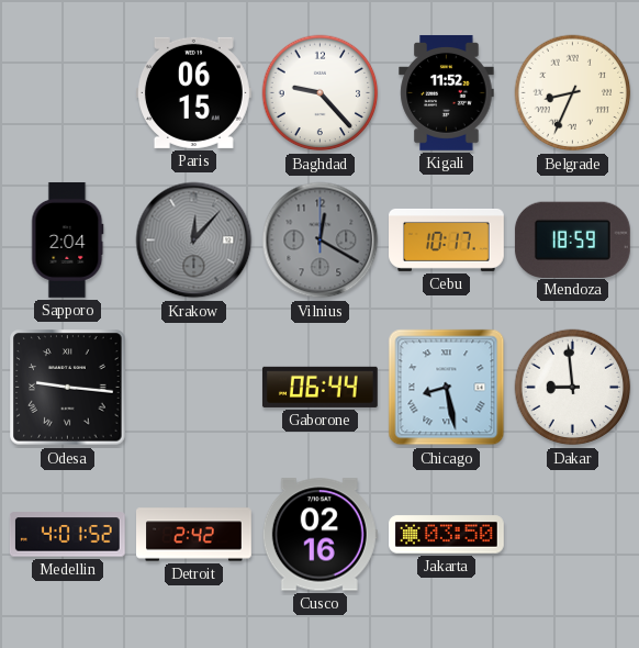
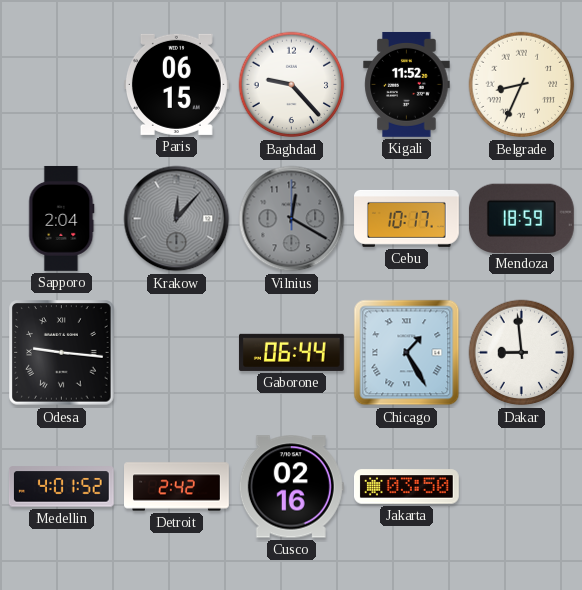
Chicago: 8:28 -> 1:25 (407, 353)
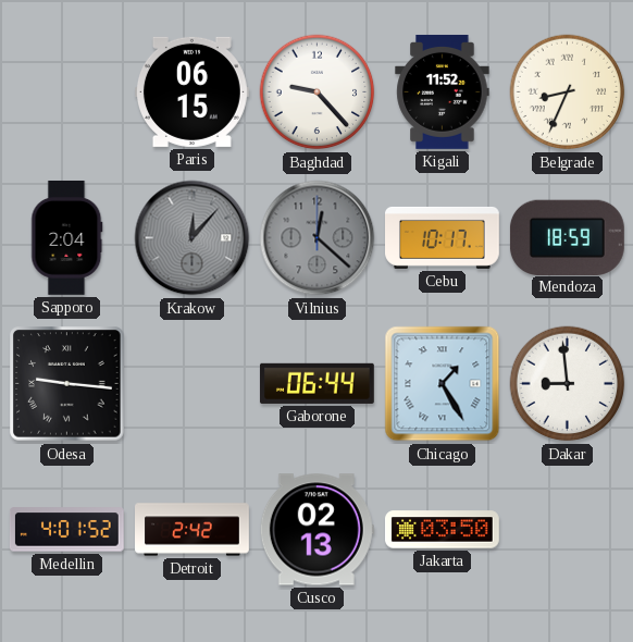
Vilnius: 12:20 -> 12:22 (318, 238)
Cusco: 02:16 -> 02:13 (316, 530)
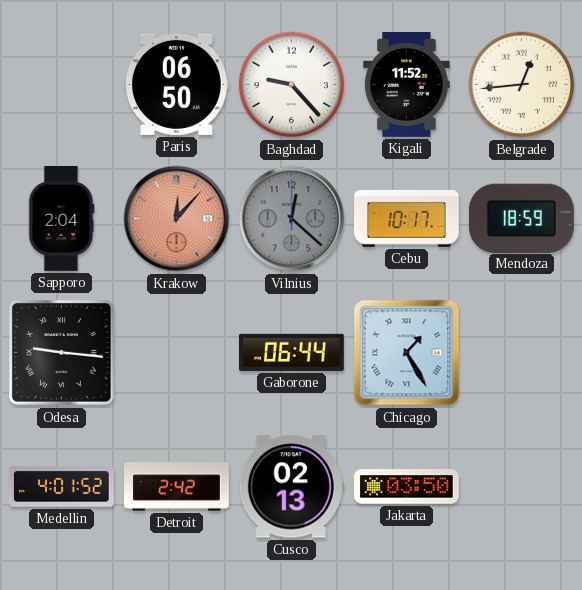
Paris: 06:15 -> 06:50 (176, 84)
Belgrade: 8:34 -> 12:44 (522, 85)
Krakow dial: grey -> salmon (177, 219)
Dakar: 8:59 -> none (568, 384)
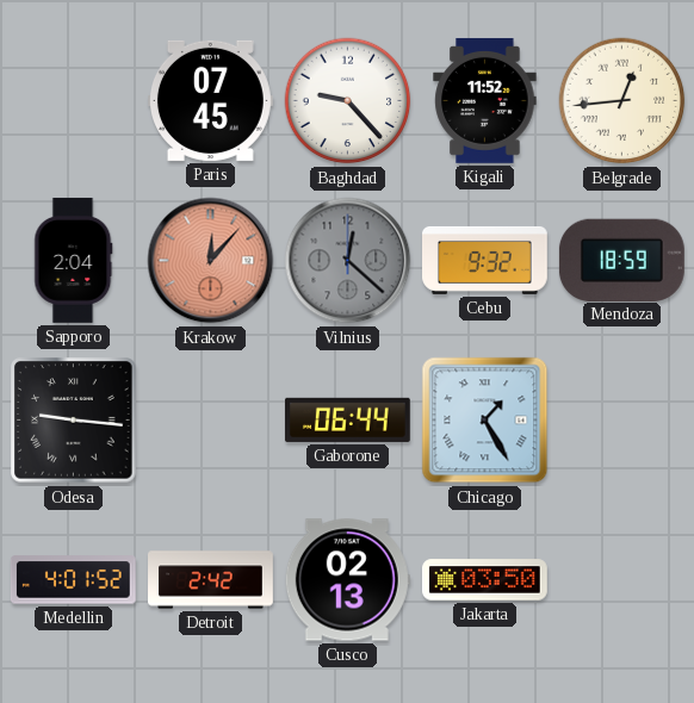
Paris: 06:50 -> 07:45 (210, 100)
Cebu: 10:17 -> 9:32 (485, 260)
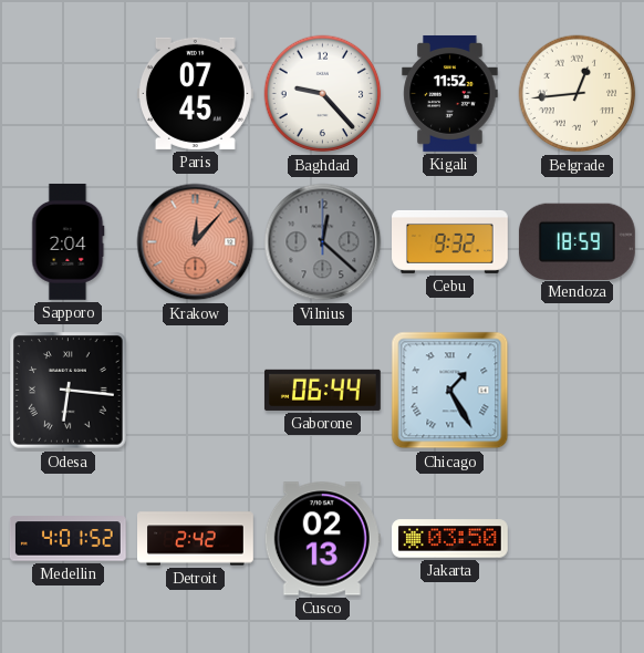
Odesa: 9:16 -> 6:16 (69, 391)
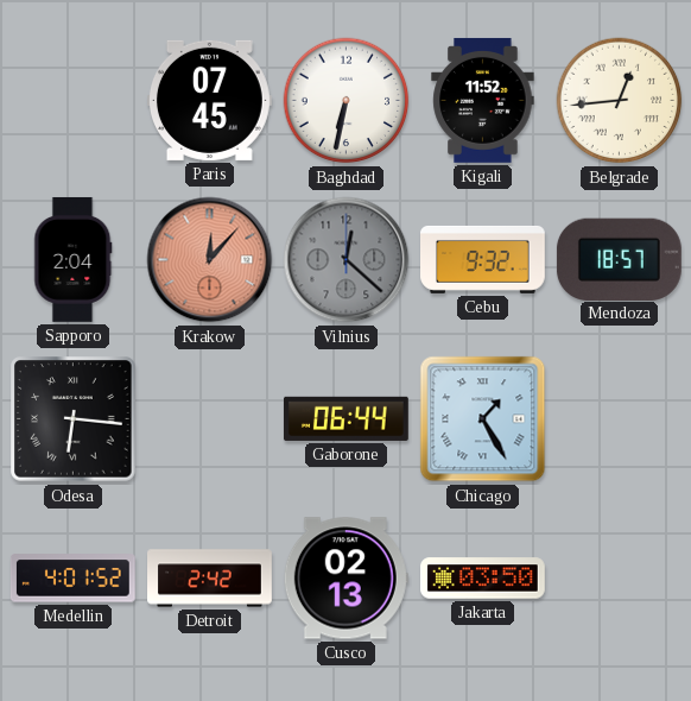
Baghdad: 9:23 -> 6:32 (347, 101)
Mendoza: 18:59 -> 18:57 (619, 259)
